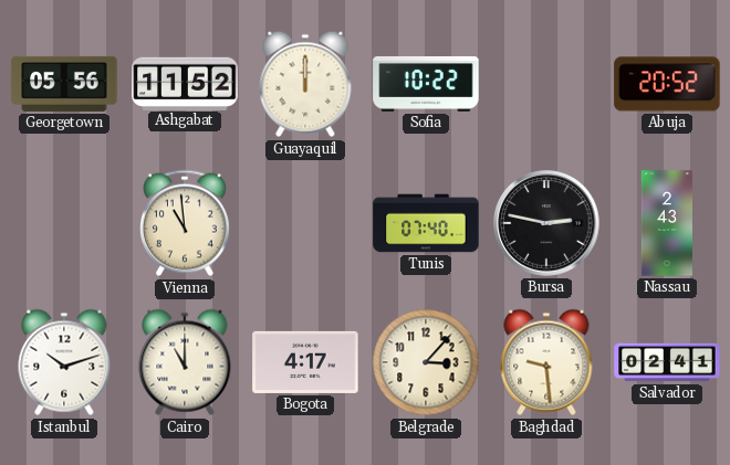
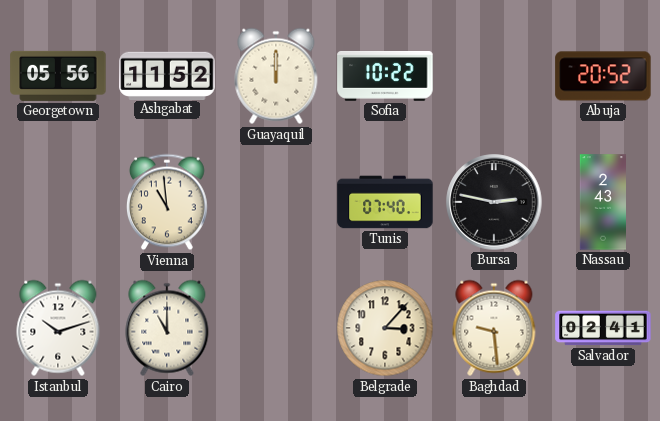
Bogota: 4:17 -> none (305, 362)
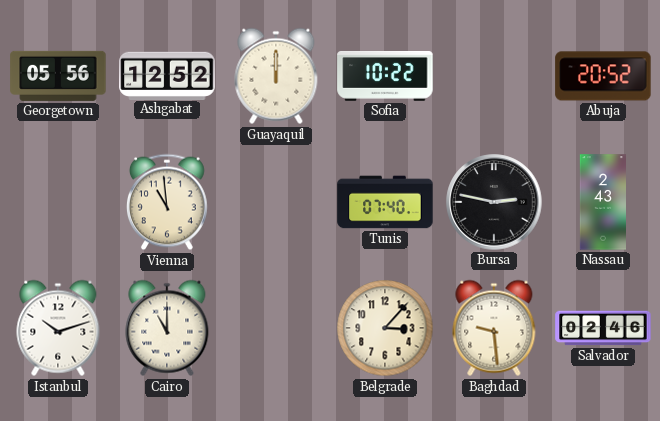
Ashgabat: 11:52 -> 12:52 (167, 75)
Salvador: 02:41 -> 02:46 (603, 328)
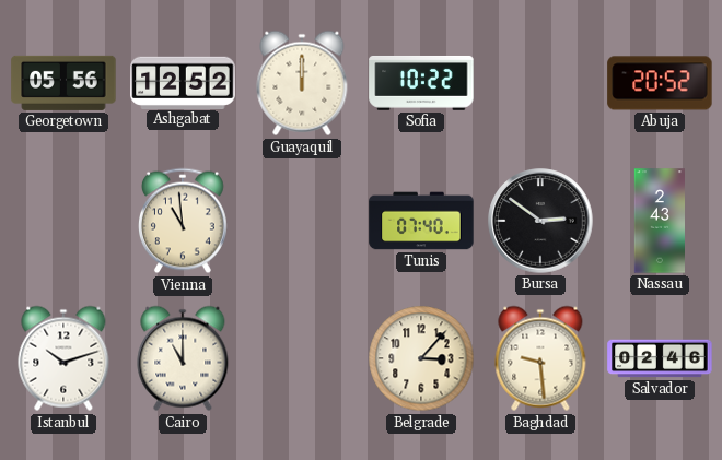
Bursa: 2:47 -> 2:51 (540, 221)
